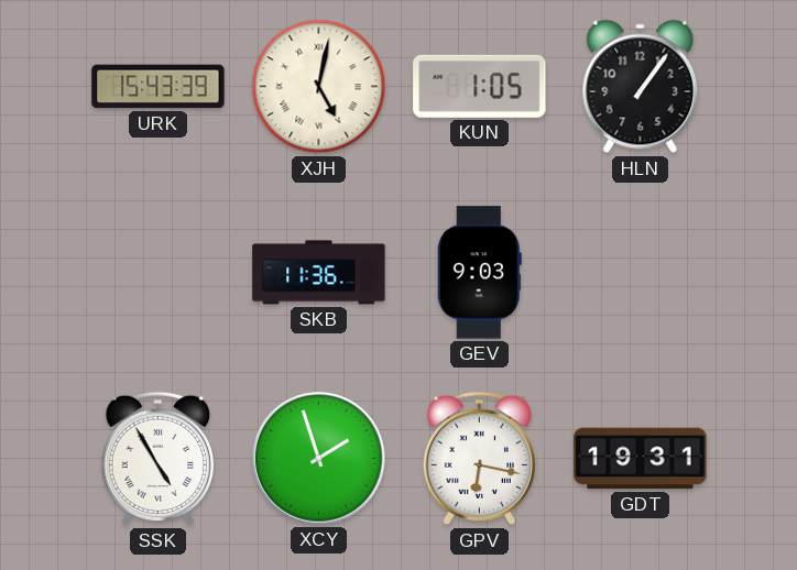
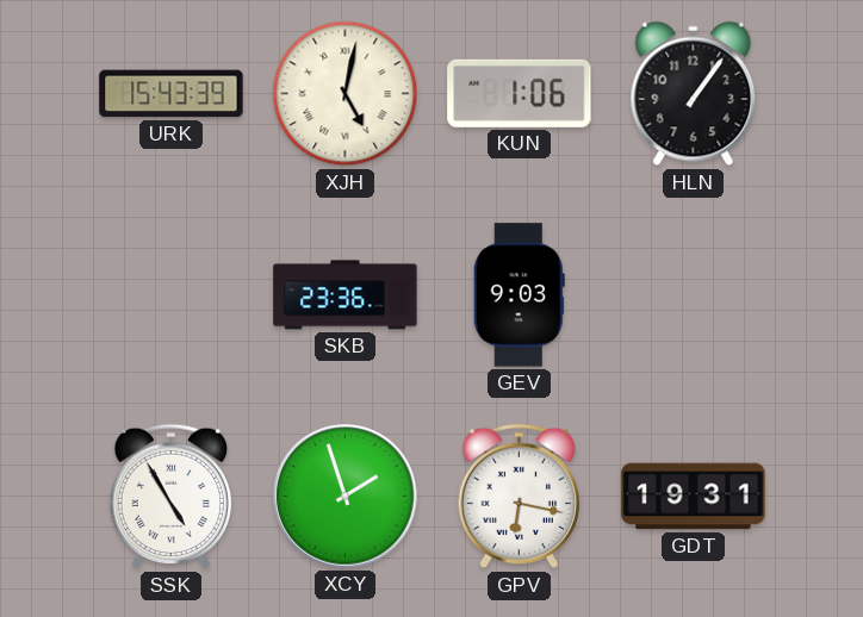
KUN: 1:05 -> 1:06 (520, 93)
SKB: 11:36 -> 23:36 (346, 295)
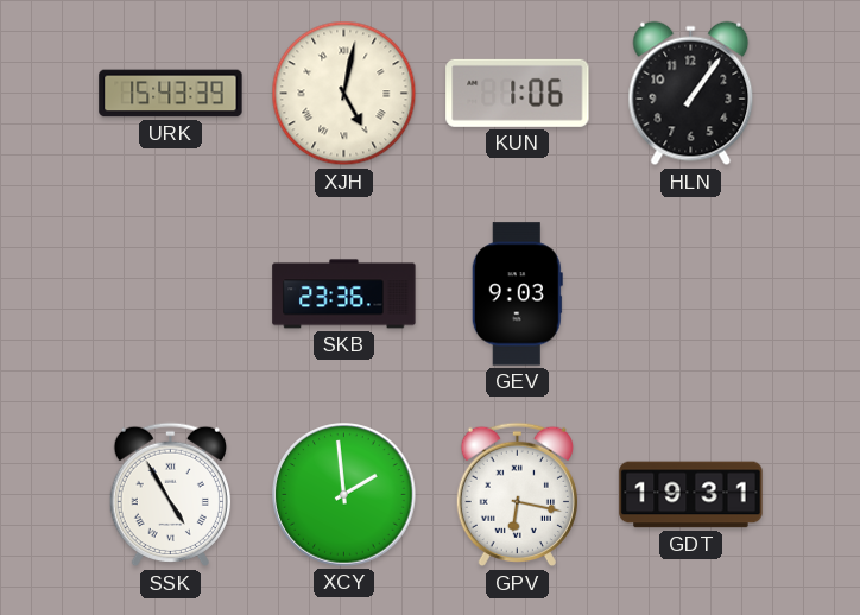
XCY: 1:57 -> 1:59 (344, 495)
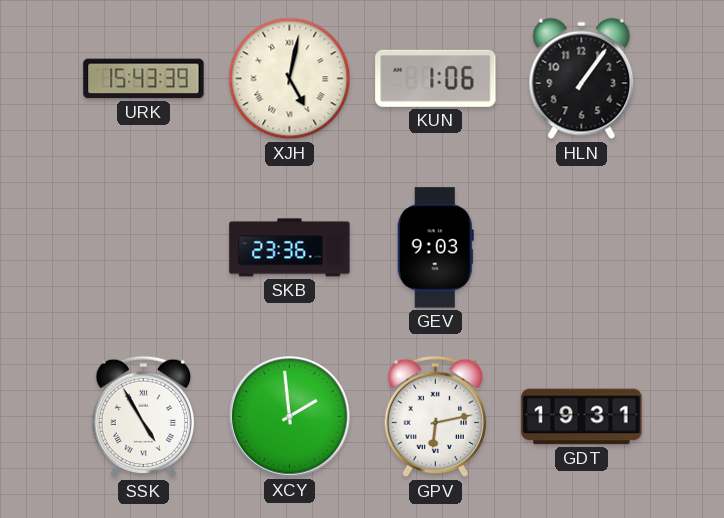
GPV: 6:17 -> 6:13 (435, 417)
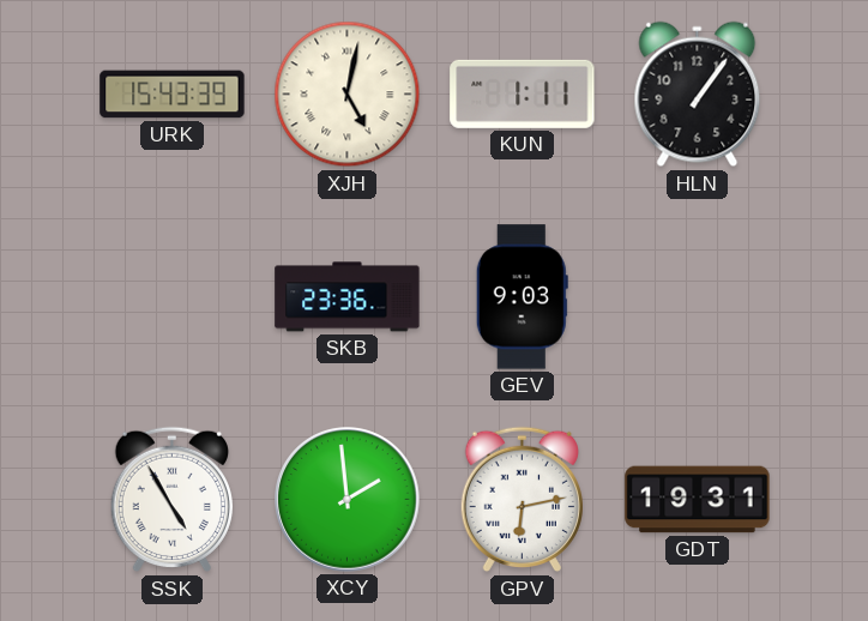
KUN: 1:06 -> 1:11 (523, 94)
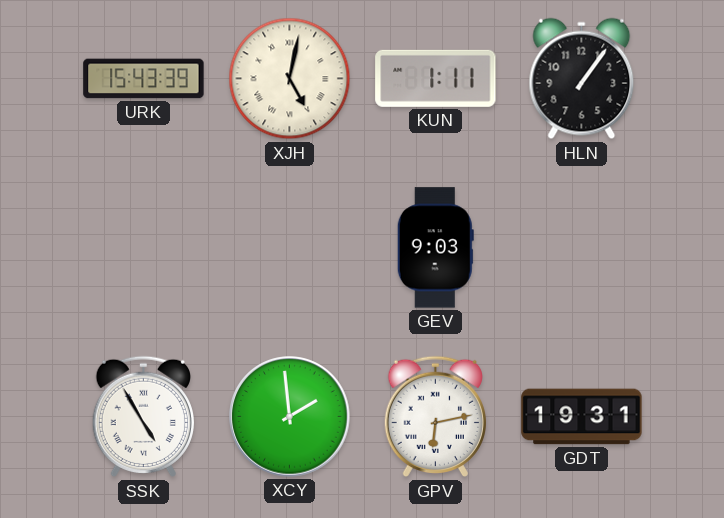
SKB: 23:36 -> none (348, 297)
